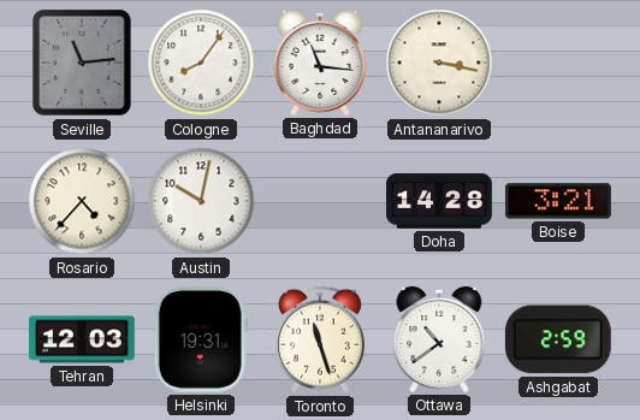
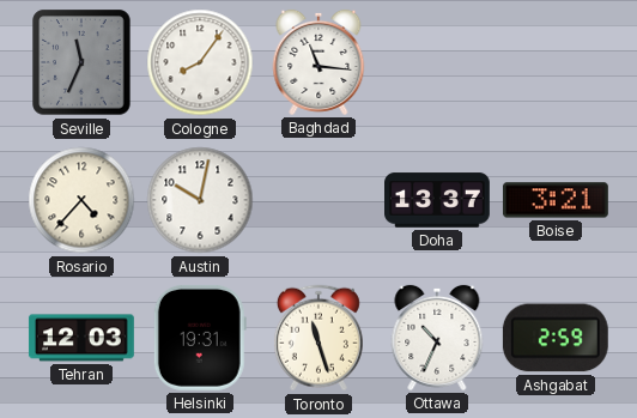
Seville: 11:14 -> 11:34 (81, 62)
Antananarivo: 3:17 -> none (439, 63)
Doha: 14:28 -> 13:37 (438, 200)
Ottawa: 10:39 -> 10:34 (437, 338)
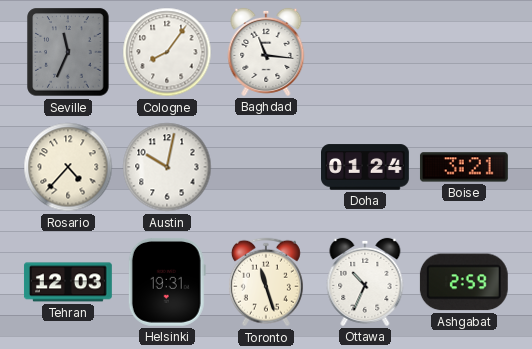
Doha: 13:37 -> 01:24 (366, 167)
